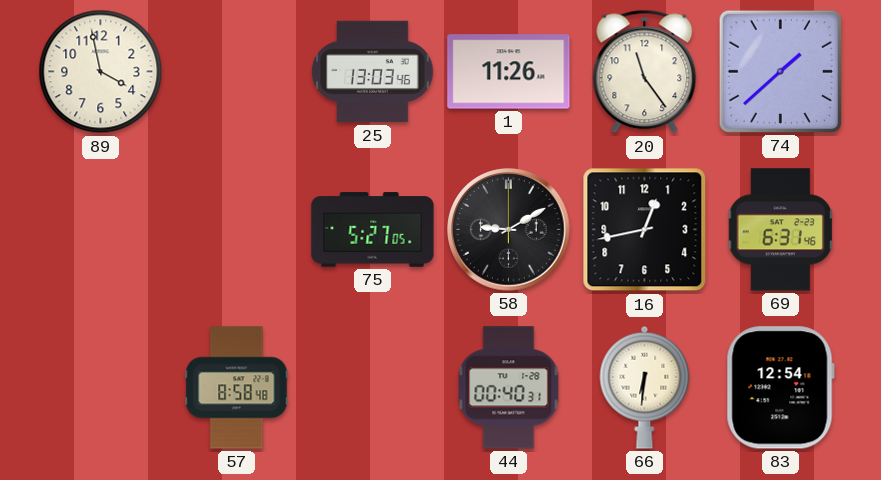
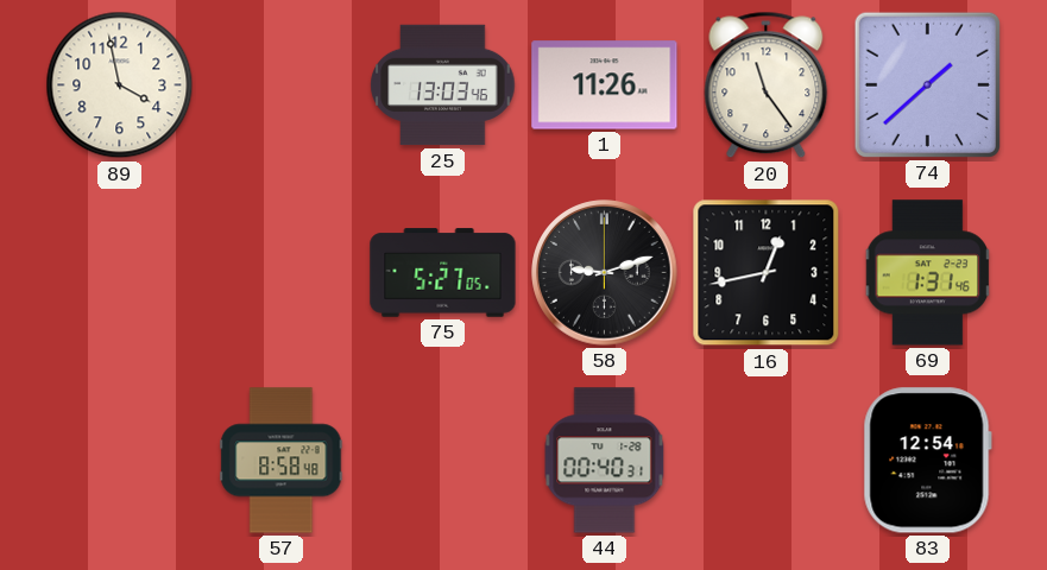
58: 9:10 -> 9:12 (605, 273)
69: 6:31 -> 1:31 (928, 273)
66: 6:31 -> none (645, 387)
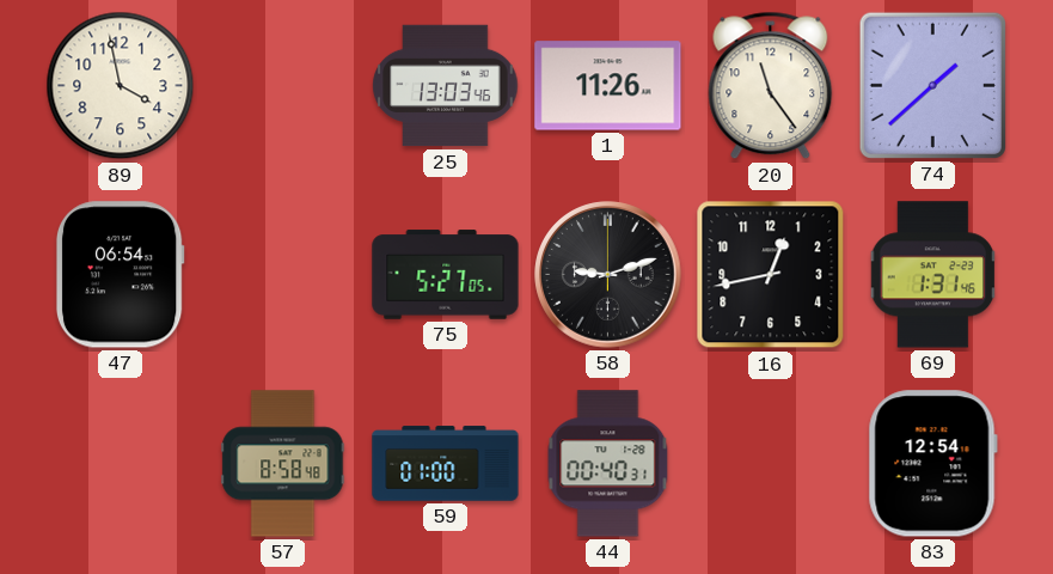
47: none -> 06:54 (120, 275)
59: none -> 01:00 (446, 464)
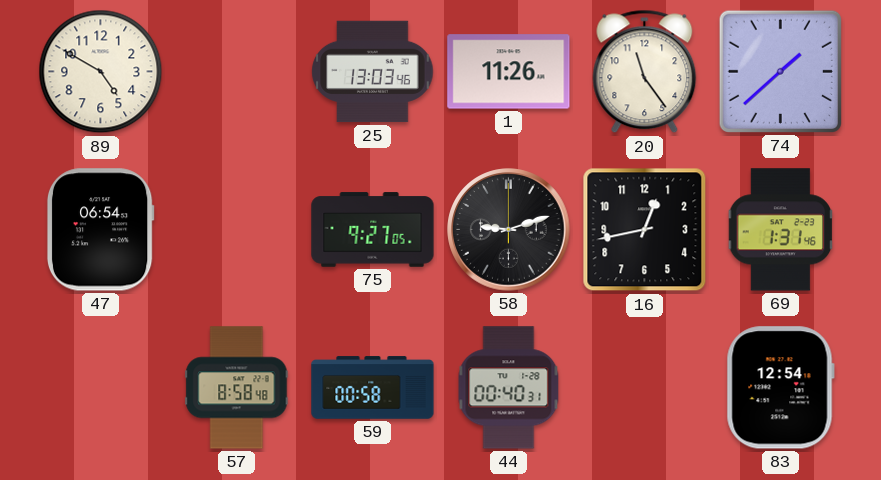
89: 3:58 -> 4:50 (101, 72)
75: 5:27 -> 9:27 (373, 230)
59: 01:00 -> 00:58 (373, 388)
